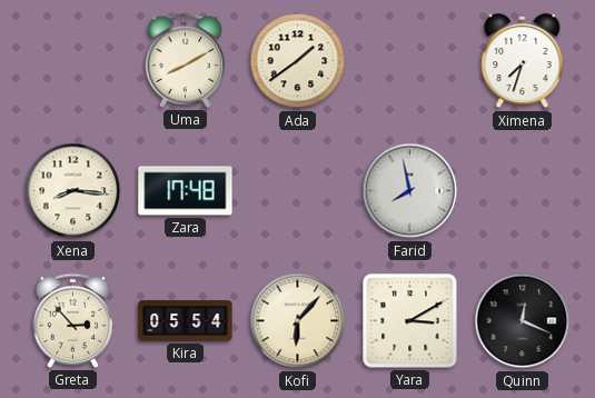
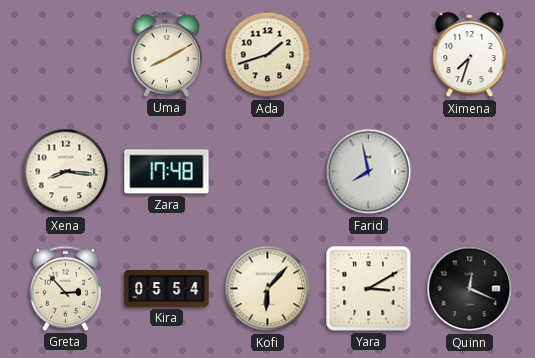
Ada: 1:39 -> 1:42 (268, 55)
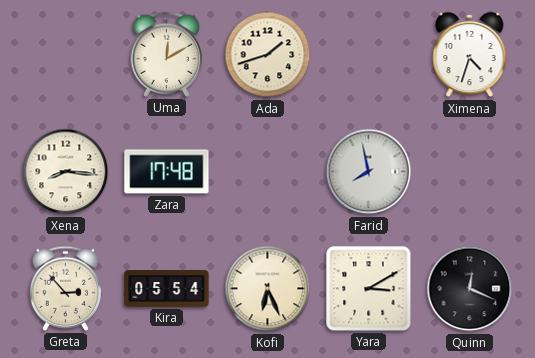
Uma: 8:10 -> 12:10 (167, 54)
Ximena: 7:33 -> 4:33 (470, 55)
Kofi: 6:07 -> 6:26 (268, 289)
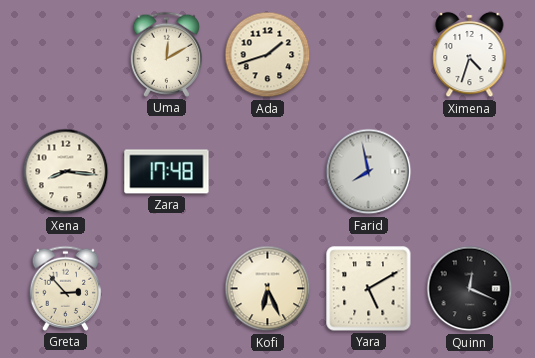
Kira: 05:54 -> none (167, 289)
Yara: 3:10 -> 5:10 (369, 289)
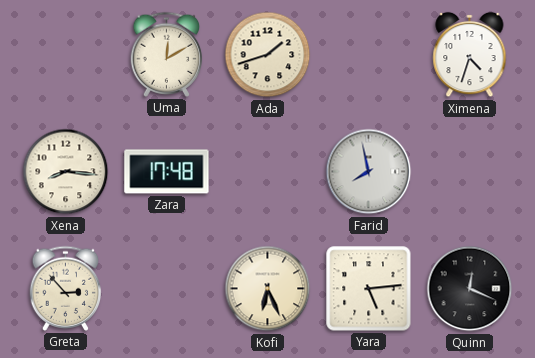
Yara: 5:10 -> 5:14 (369, 289)
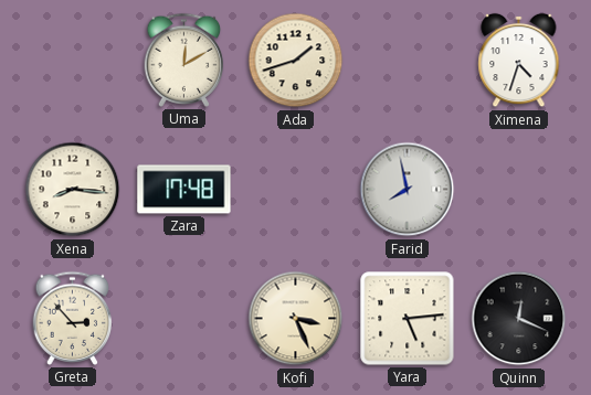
Kofi: 6:26 -> 3:26 (296, 319)
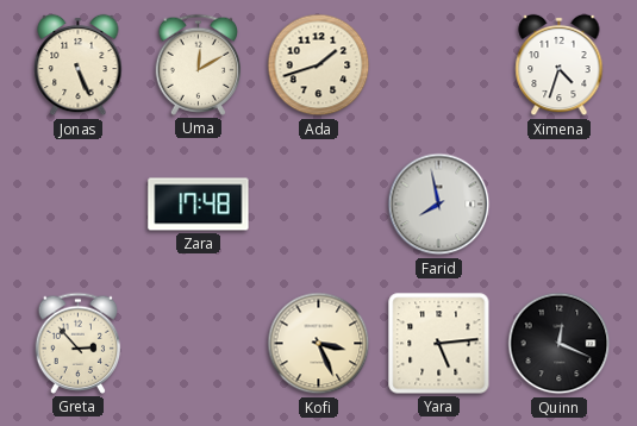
Jonas: none -> 5:26 (79, 65)
Xena: 8:16 -> none (73, 190)
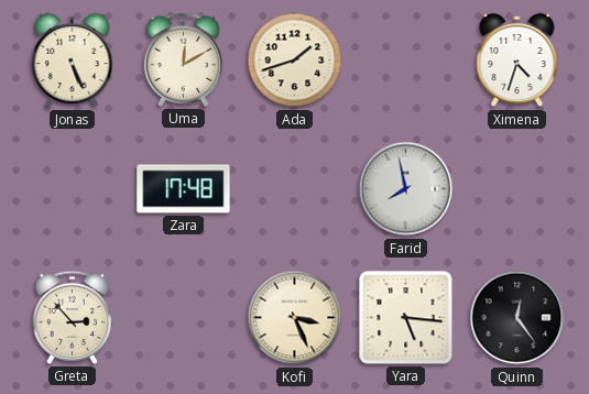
Yara: 5:14 -> 5:16 (406, 318)
Quinn: 12:19 -> 12:24 (517, 318)
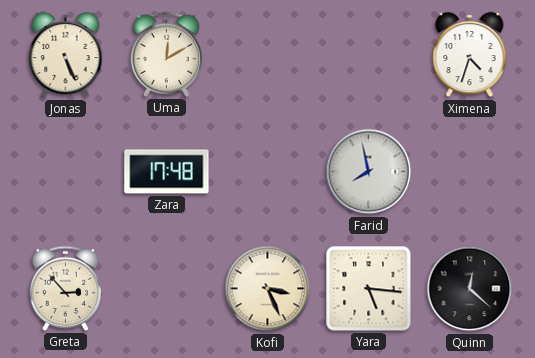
Ada: 1:42 -> none (295, 61)
Quinn: 12:24 -> 12:22 (470, 289)
